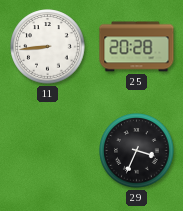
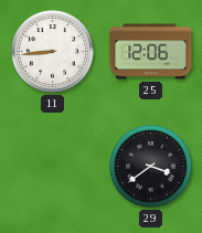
25: 20:28 -> 12:06 (151, 52)
29: 3:34 -> 3:39 (151, 167)
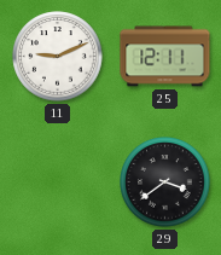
11: 8:44 -> 9:11 (58, 57)
25: 12:06 -> 12:11 (165, 57)
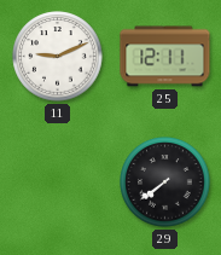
29: 3:39 -> 7:39 (165, 182)
